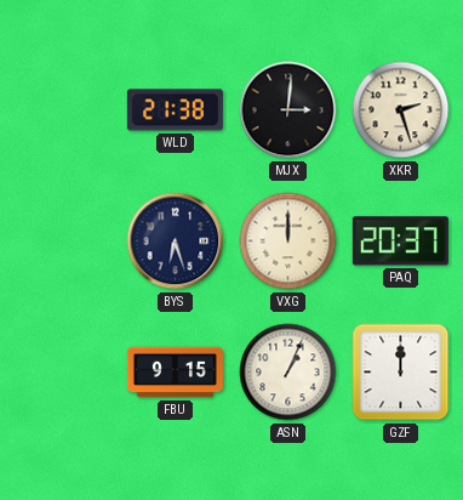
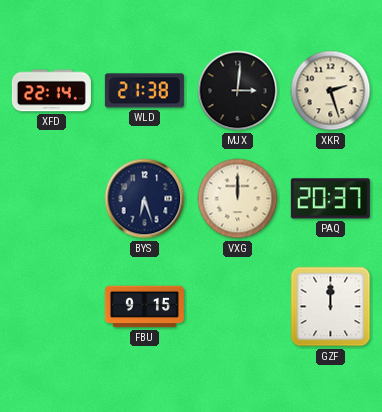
XFD: none -> 22:14 (51, 91)
ASN: 1:04 -> none (288, 373)
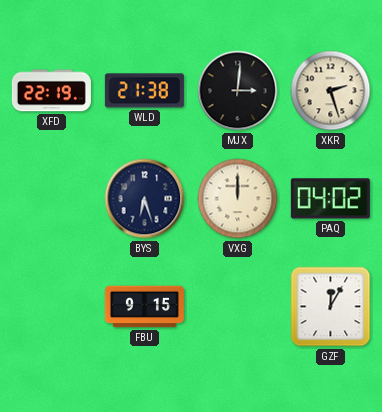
XFD: 22:14 -> 22:19 (51, 91)
PAQ: 20:37 -> 04:02 (330, 199)
GZF: 12:00 -> 12:05 (331, 307)
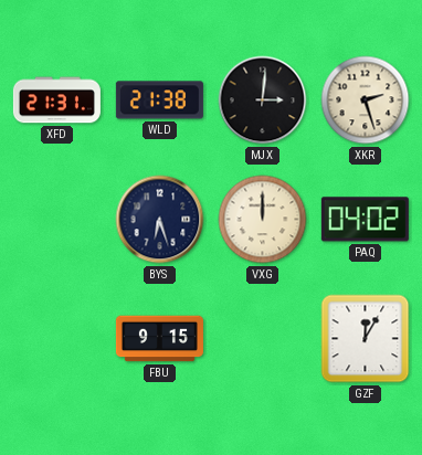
XFD: 22:19 -> 21:31 (56, 100)
